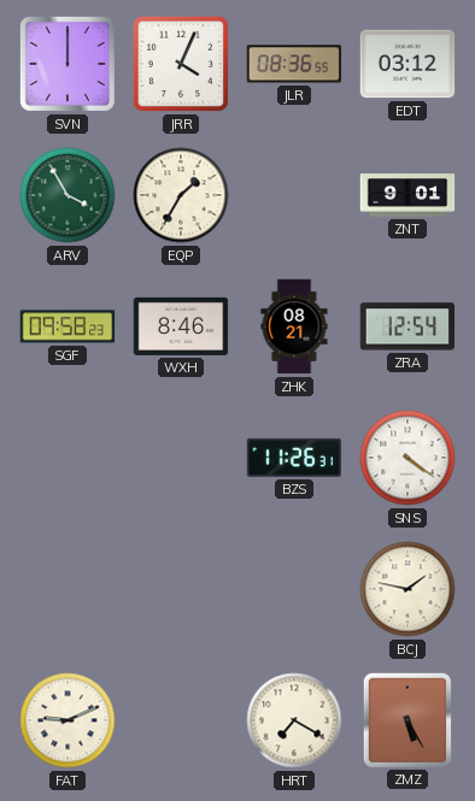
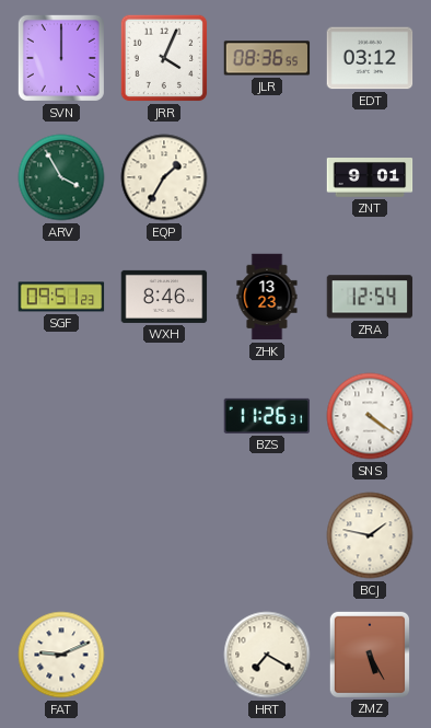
SGF: 09:58 -> 09:51 (61, 297)
ZHK: 08:21 -> 13:23 (267, 297)
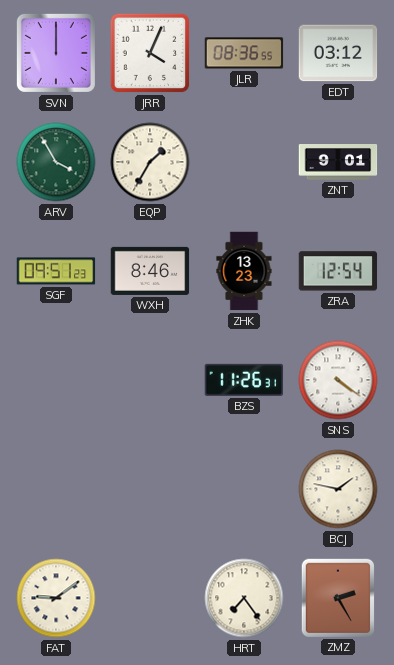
FAT: 9:11 -> 9:09 (56, 598)
HRT: 7:20 -> 7:24 (244, 598)
ZMZ: 5:25 -> 2:25 (337, 597)
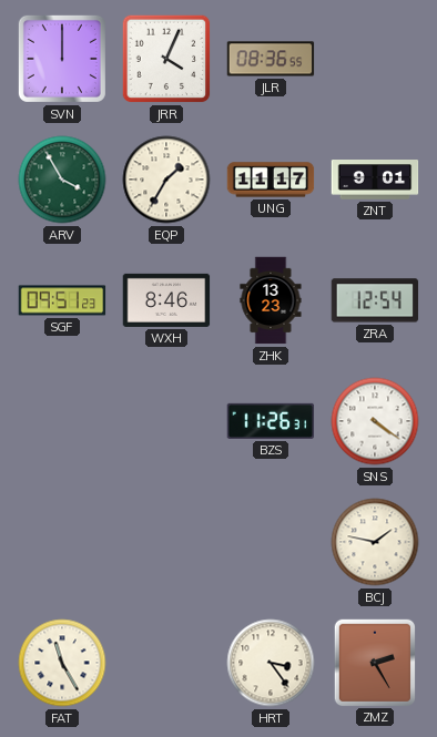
EDT: 03:12 -> none (338, 53)
UNG: none -> 11:17 (271, 180)
FAT: 9:09 -> 11:25 (62, 663)
HRT: 7:24 -> 3:24 (271, 663)
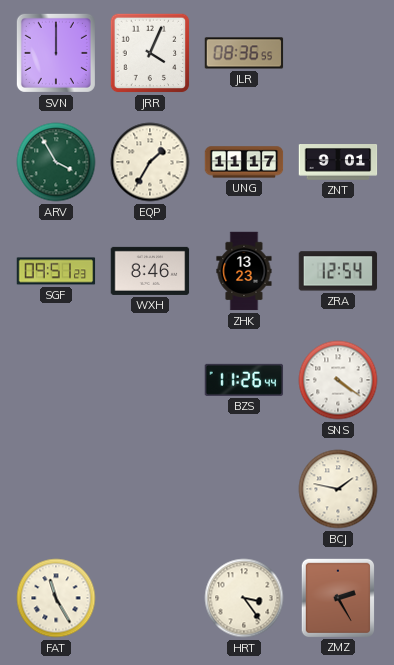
BZS: 11:26:31 -> 11:26:44 (244, 380)
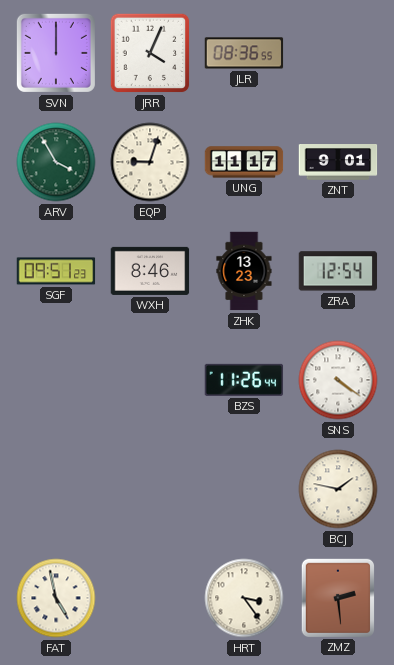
EQP: 1:35 -> 9:03 (150, 162)
FAT: 11:25 -> 4:58 (56, 598)
ZMZ: 2:25 -> 2:29 (337, 597)
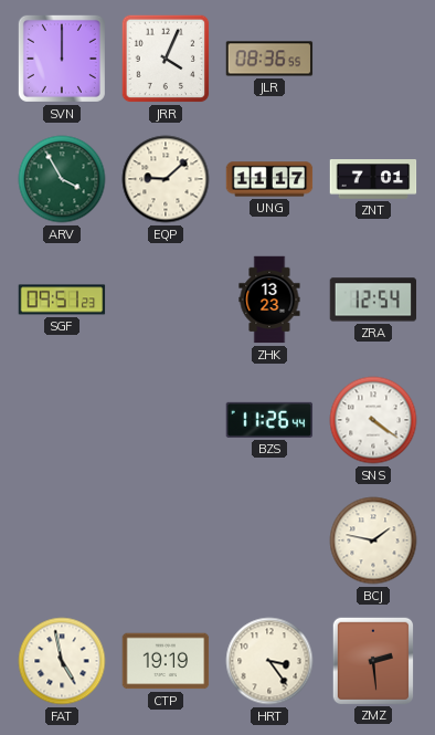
EQP: 9:03 -> 9:08 (166, 179)
ZNT: 9:01 -> 7:01 (373, 179)
WXH: 8:46 -> none (150, 271)
CTP: none -> 19:19 (166, 661)
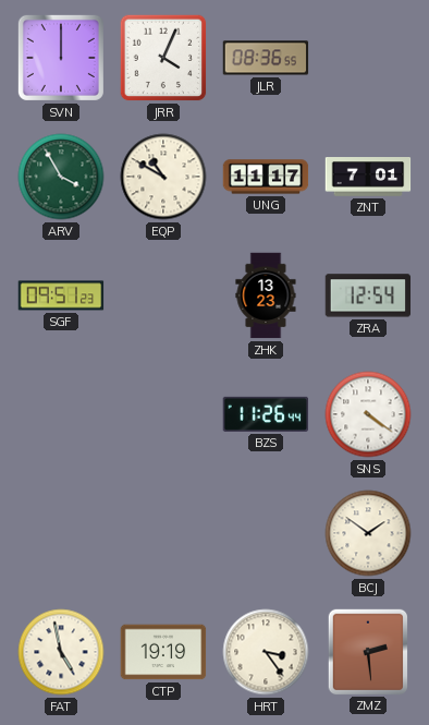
EQP: 9:08 -> 10:50 (163, 177)
BCJ: 1:47 -> 1:51 (368, 533)
